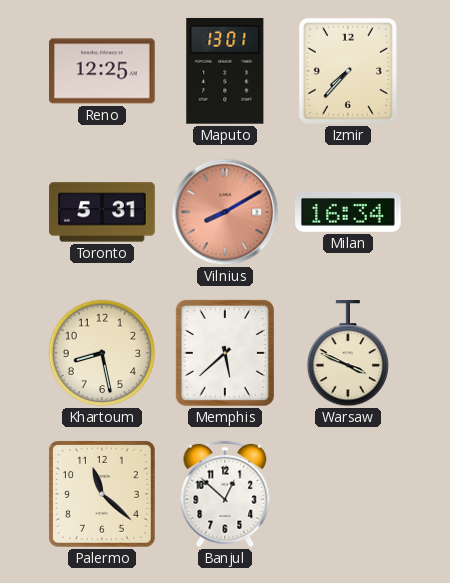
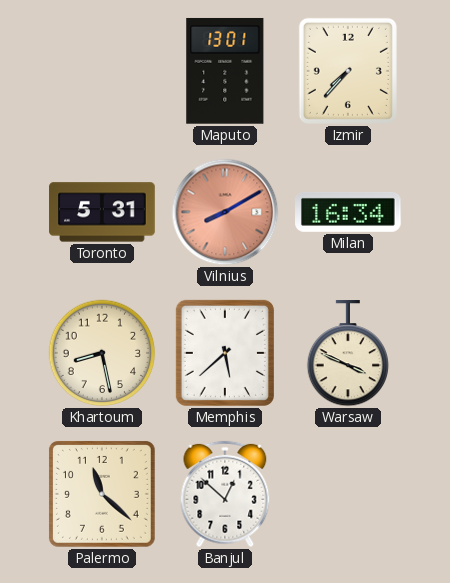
Reno: 12:25 -> none (103, 71)
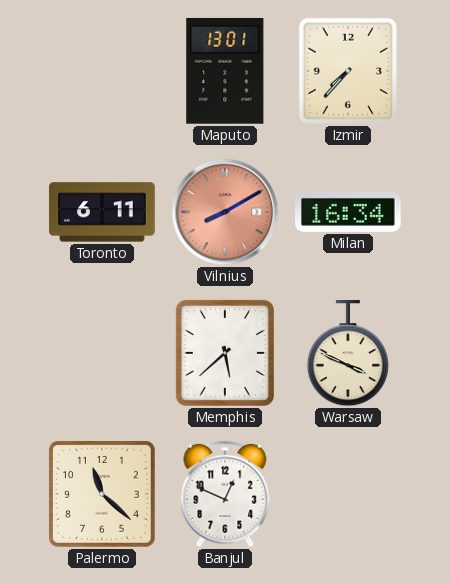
Toronto: 5:31 -> 6:11 (102, 212)
Khartoum: 8:28 -> none (102, 353)
Banjul: 12:52 -> 12:49 (225, 494)
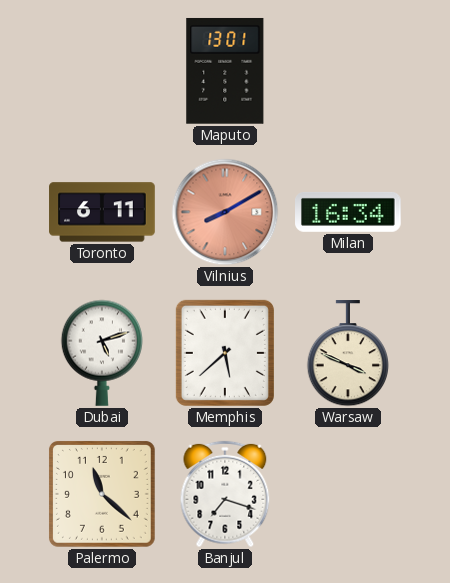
Izmir: 7:37 -> none (348, 71)
Dubai: none -> 5:12 (101, 353)
Banjul: 12:49 -> 7:18 (225, 494)
